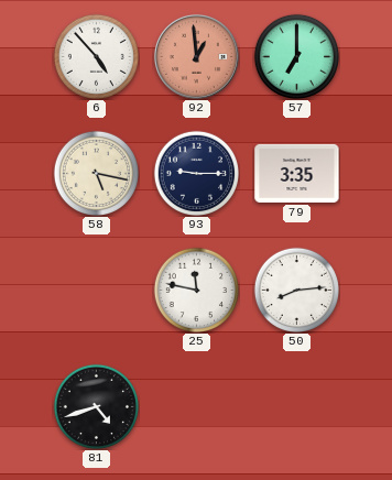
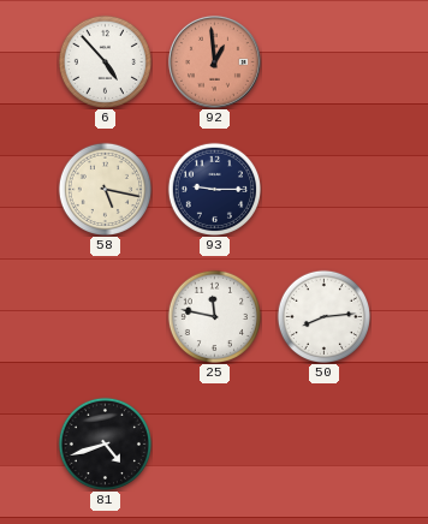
57: 7:00 -> none (296, 56)
79: 3:35 -> none (297, 173)
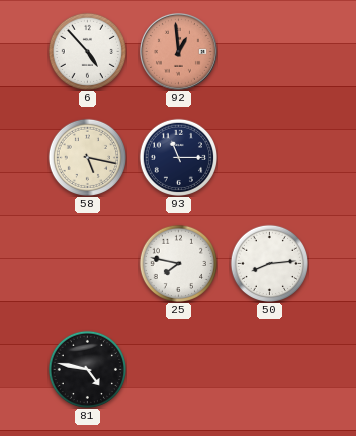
93: 9:15 -> 11:15 (178, 157)
25: 11:47 -> 7:47 (178, 263)
81: 4:42 -> 4:47 (87, 369)
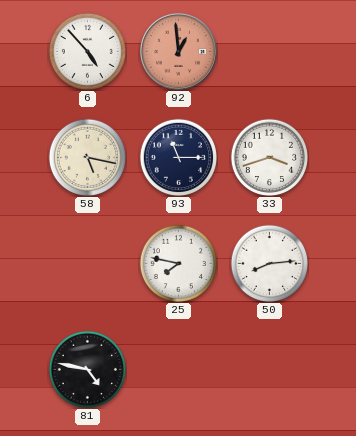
33: none -> 3:42 (269, 157)
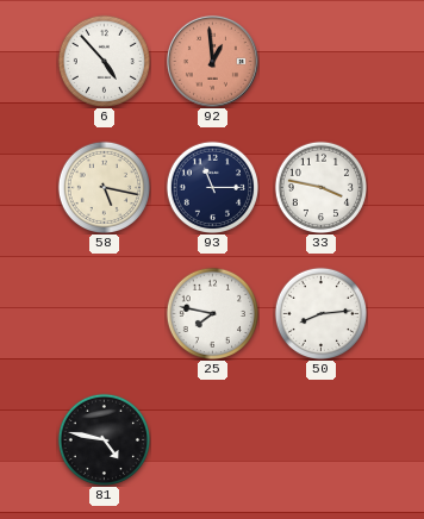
33: 3:42 -> 3:47 (320, 187)
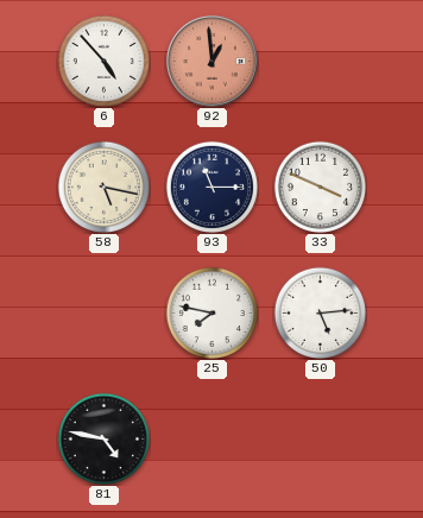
33: 3:47 -> 3:49 (320, 187)
50: 8:14 -> 5:14 (320, 312)
